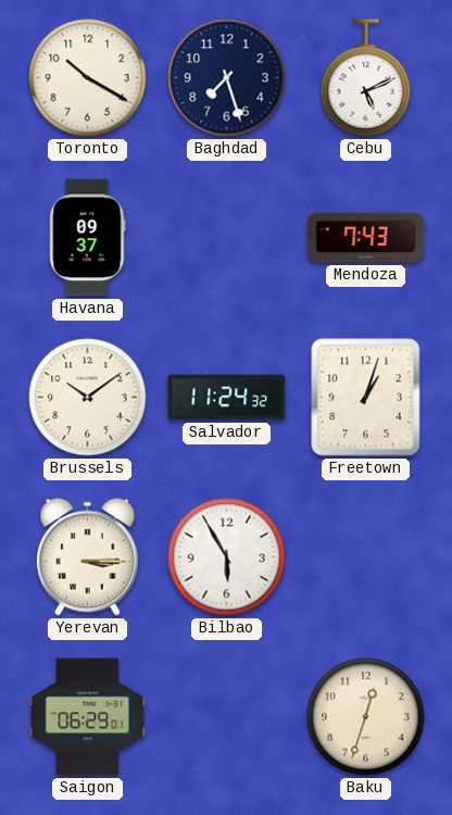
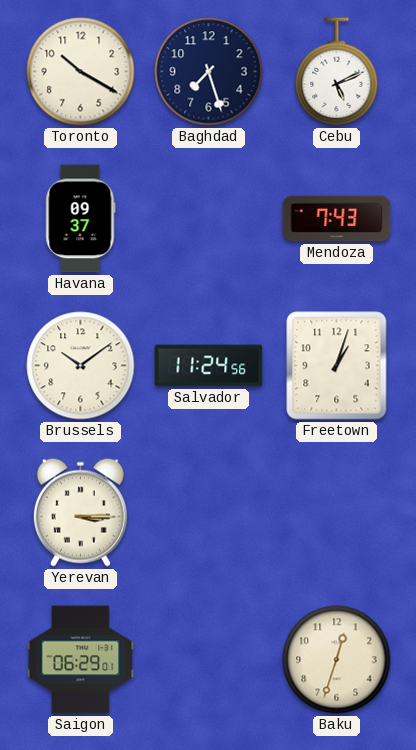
Salvador: 11:24:32 -> 11:24:56 (209, 366)
Bilbao: 5:55 -> none (227, 557)
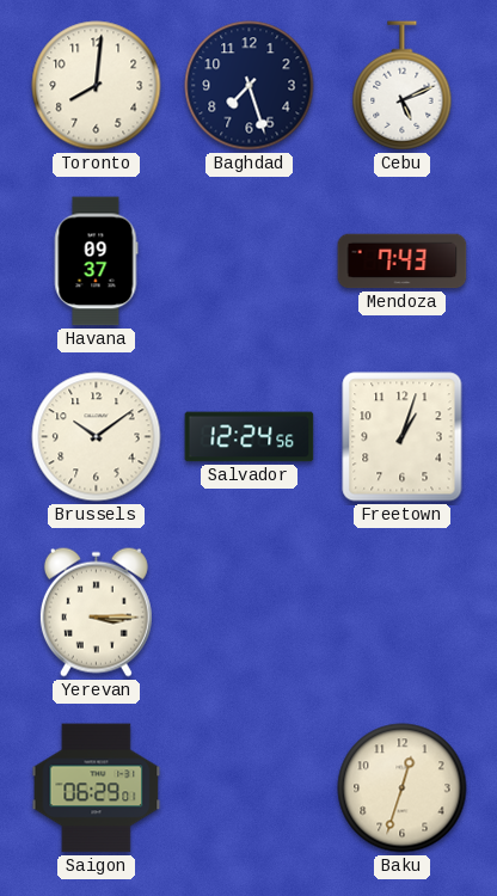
Toronto: 10:20 -> 8:01 (97, 86)
Salvador: 11:24 -> 12:24 (250, 437)
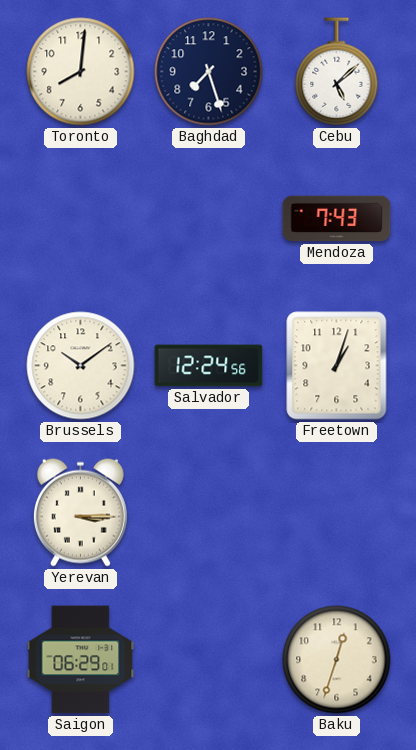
Cebu: 5:11 -> 5:08 (337, 72)
Havana: 09:37 -> none (96, 262)
